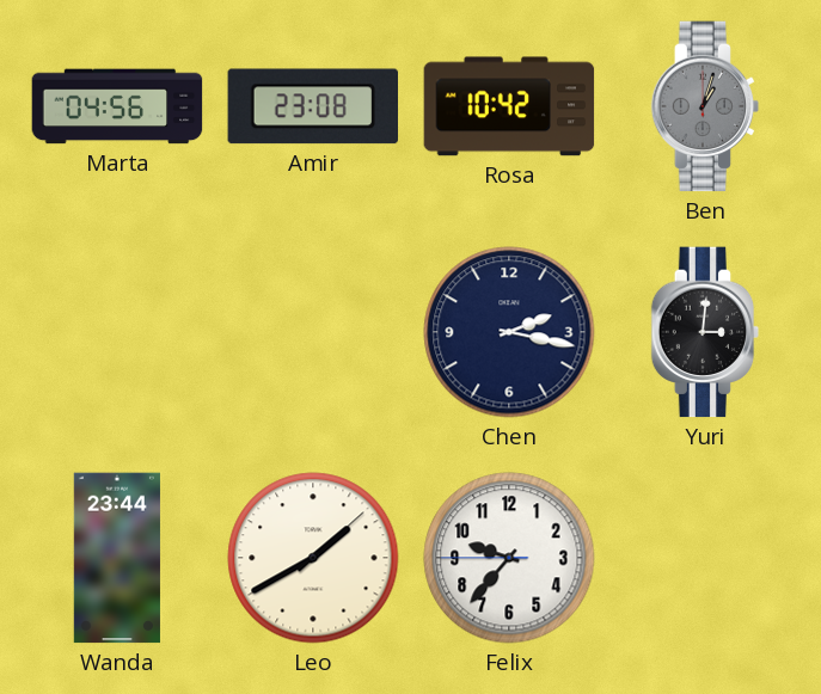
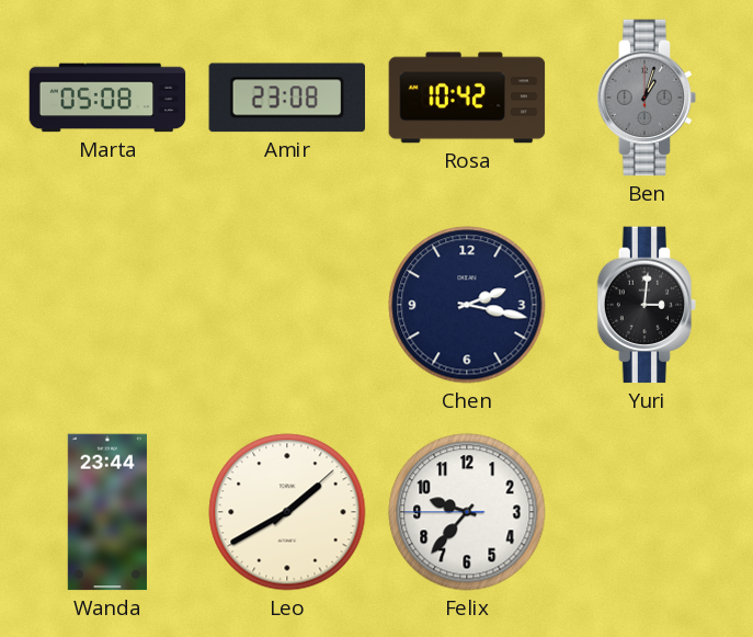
Marta: 04:56 -> 05:08 (107, 98)
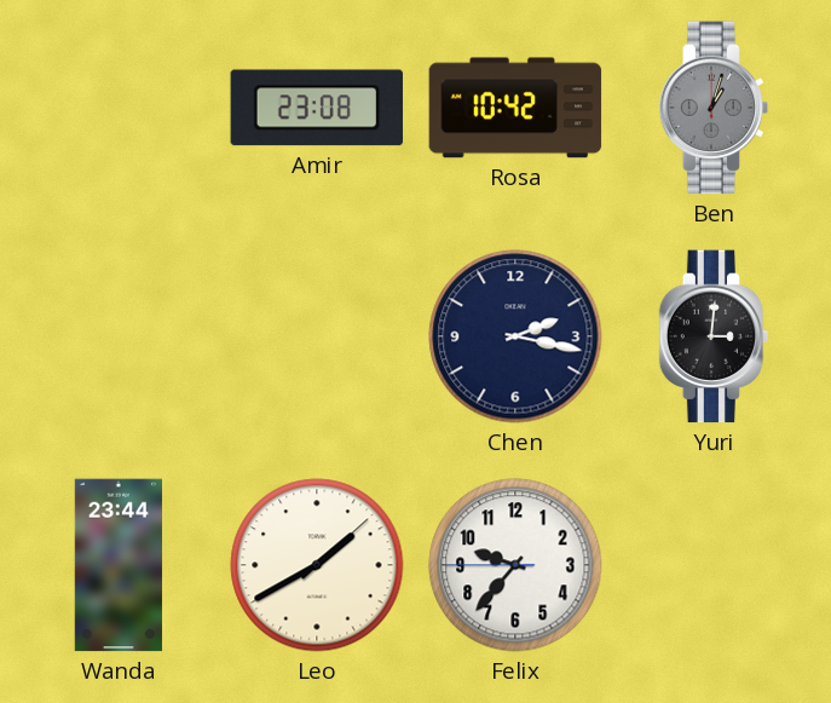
Marta: 05:08 -> none (107, 98)
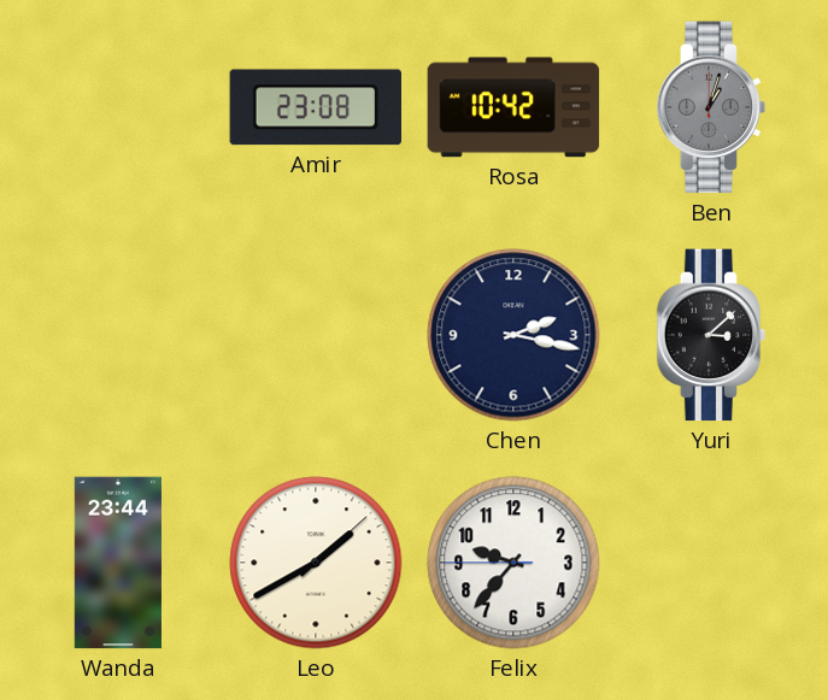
Yuri: 3:01 -> 3:08 (711, 335)
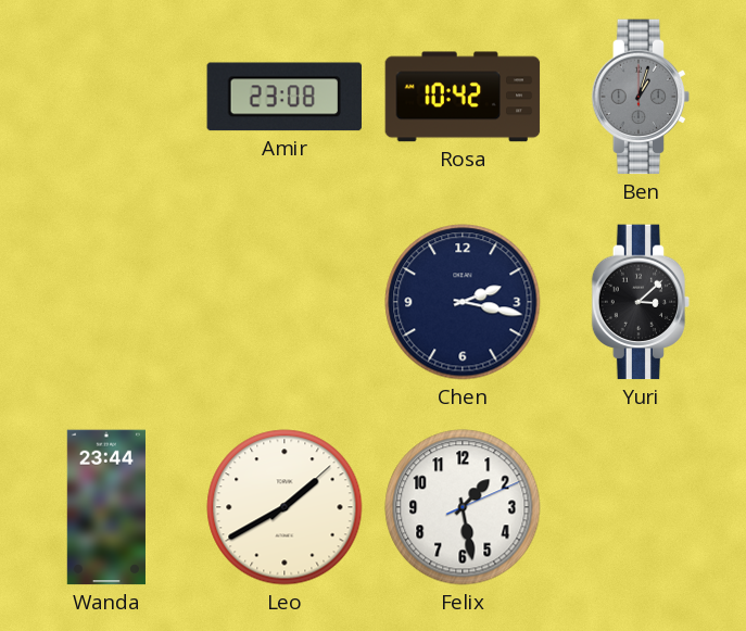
Felix: 9:36 -> 1:28 (463, 507)
